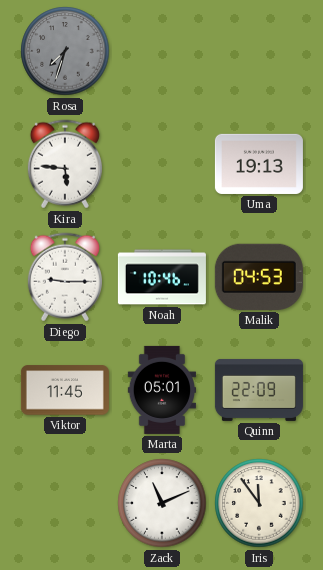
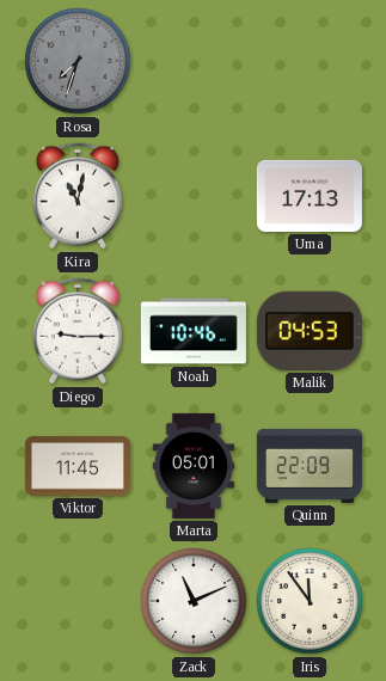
Kira: 5:46 -> 11:02 (78, 196)
Uma: 19:13 -> 17:13 (310, 196)
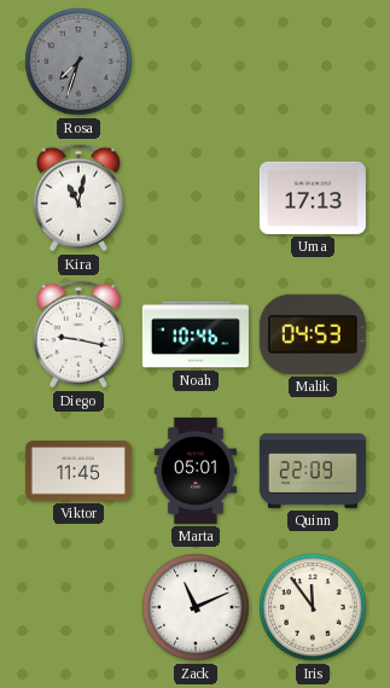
Diego: 9:15 -> 9:17 (78, 334)
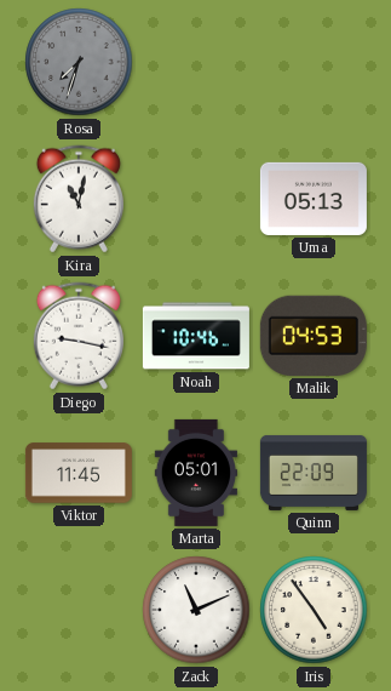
Uma: 17:13 -> 05:13 (314, 199)
Iris: 11:54 -> 4:54 (314, 610)
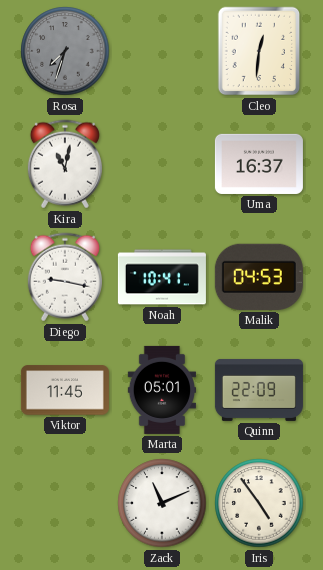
Cleo: none -> 12:31 (259, 51)
Uma: 05:13 -> 16:37 (259, 164)
Noah: 10:46 -> 10:41 (162, 277)
